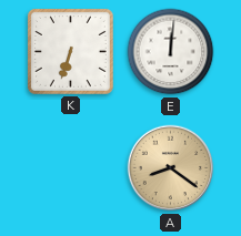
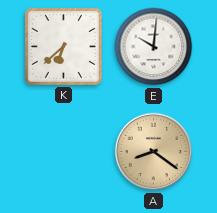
K: 6:33 -> 6:38 (63, 46)
E: 12:01 -> 10:01 (154, 47)
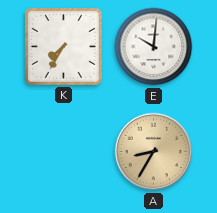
K: 6:38 -> 7:35 (63, 46)
A: 8:21 -> 8:35 (154, 152)
